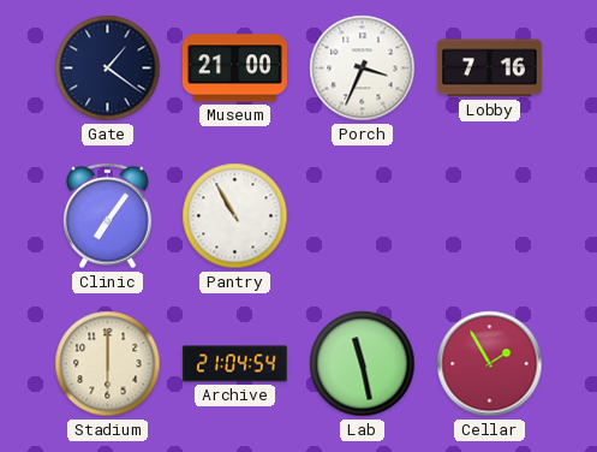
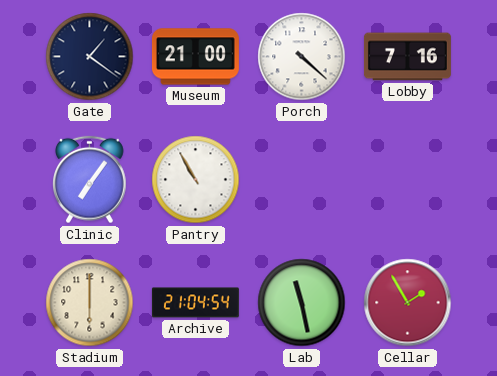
Porch: 3:34 -> 4:22 (302, 57)
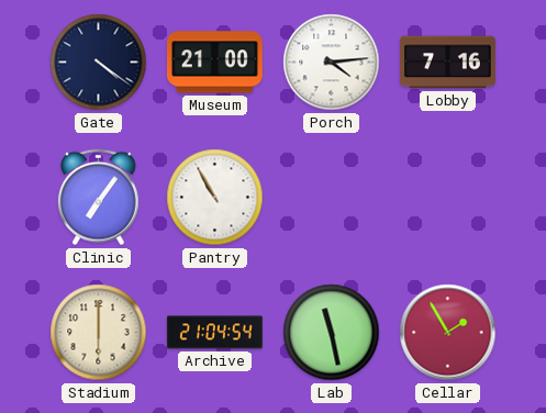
Gate: 1:21 -> 4:21 (99, 63)
Porch: 4:22 -> 4:14 (332, 63)
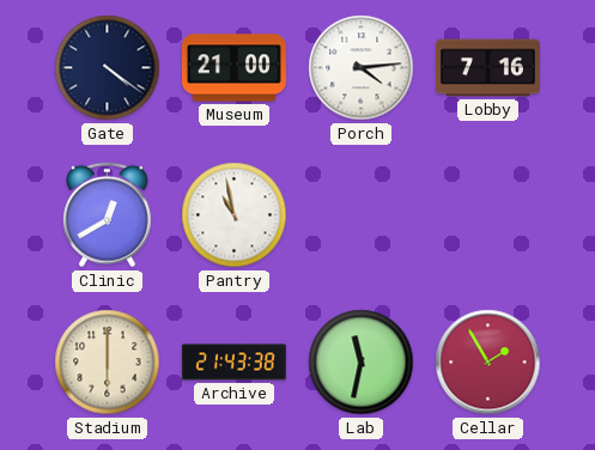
Clinic: 7:06 -> 12:40 (108, 215)
Pantry: 10:55 -> 10:58 (235, 215)
Archive: 21:04 -> 21:43 (233, 363)
Lab: 11:28 -> 11:32 (362, 363)
